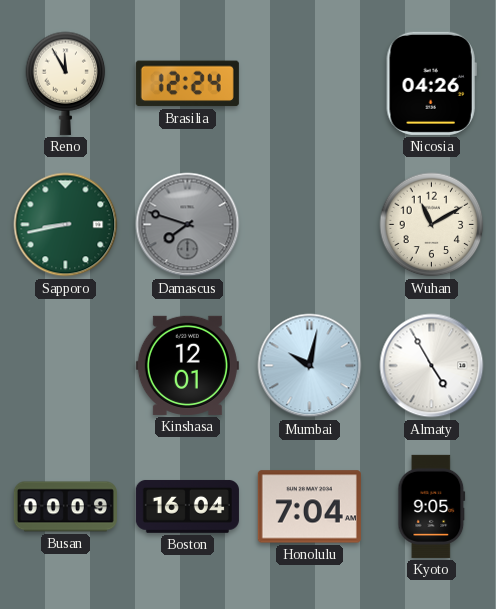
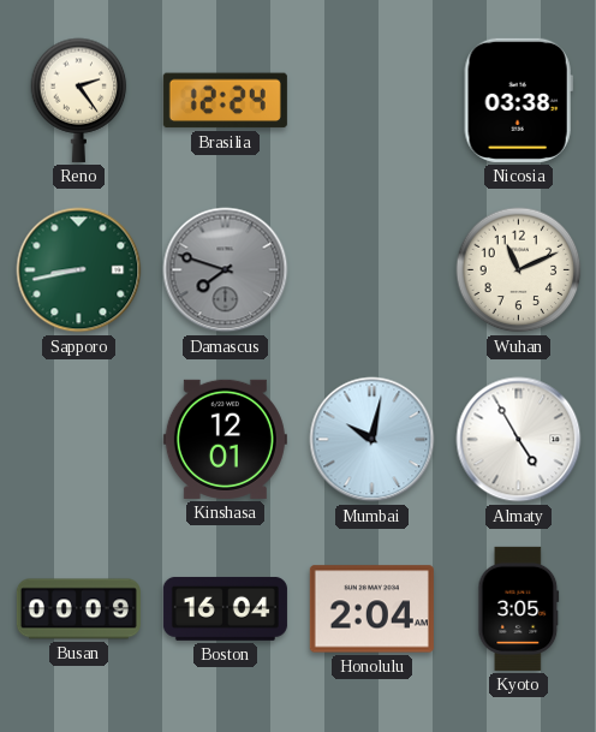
Reno: 11:55 -> 2:24 (79, 100)
Nicosia: 04:26 -> 03:38 (518, 100)
Wuhan: 11:10 -> 11:11 (519, 270)
Honolulu: 7:04 -> 2:04 (371, 609)
Kyoto: 9:05 -> 3:05 (519, 608)
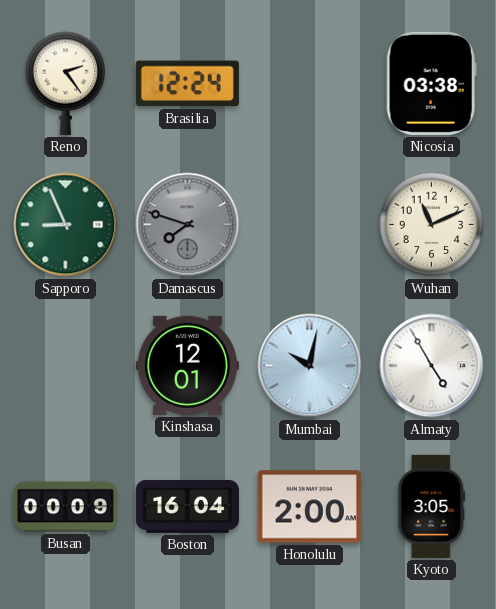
Sapporo: 8:43 -> 8:56 (66, 225)
Honolulu: 2:04 -> 2:00 (309, 507)
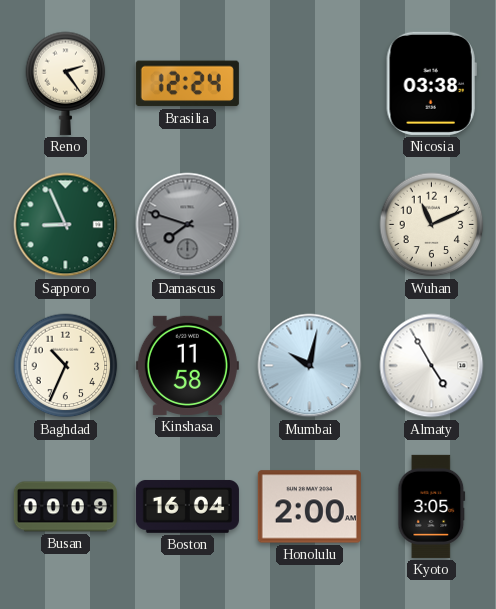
Baghdad: none -> 10:34 (66, 366)
Kinshasa: 12:01 -> 11:58 (187, 365)
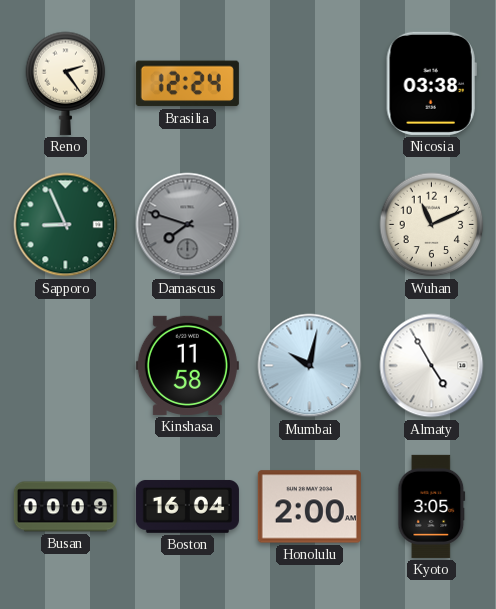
Baghdad: 10:34 -> none (66, 366)
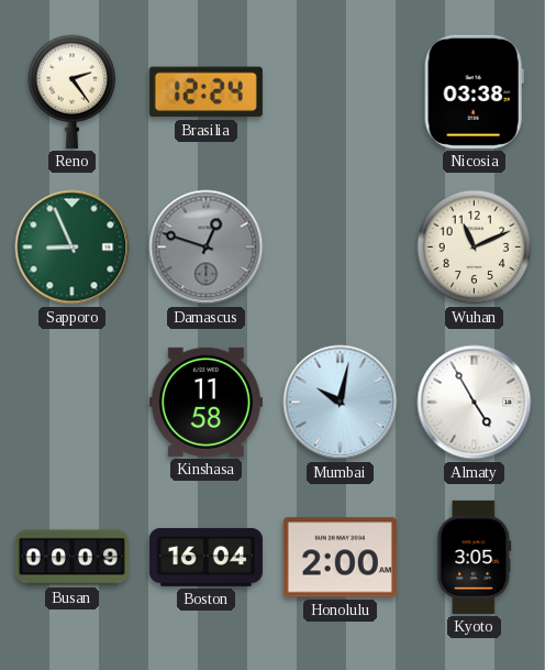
Damascus: 7:48 -> 12:48 (207, 248)
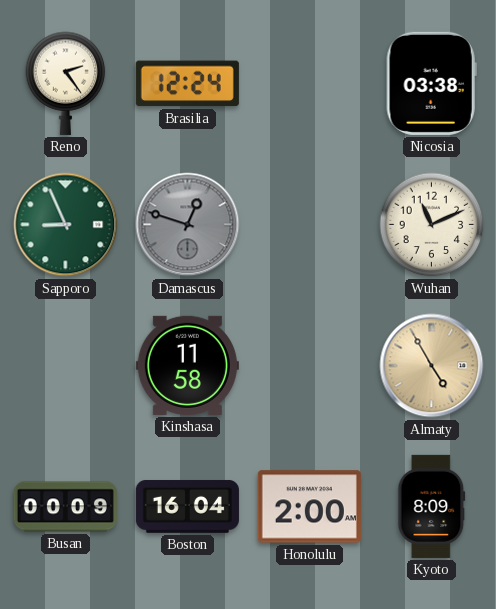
Mumbai: 10:02 -> none (341, 403)
Almaty dial: white -> champagne (432, 366)
Kyoto: 3:05 -> 8:09 (432, 506)
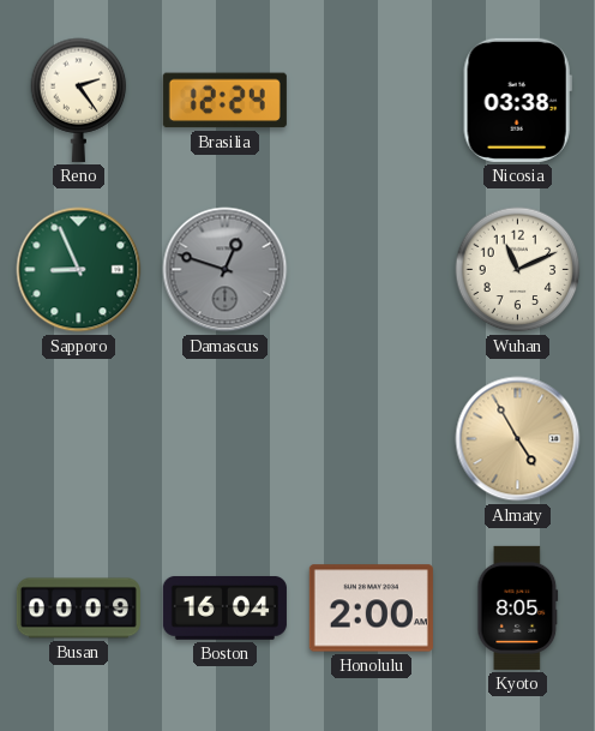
Kinshasa: 11:58 -> none (187, 365)
Kyoto: 8:09 -> 8:05 (518, 607)
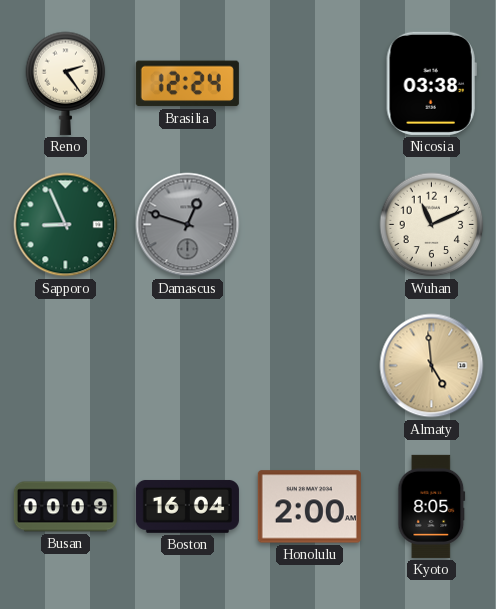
Almaty: 4:55 -> 4:59 (432, 366)
